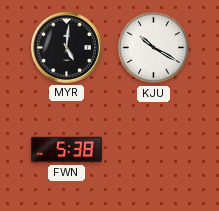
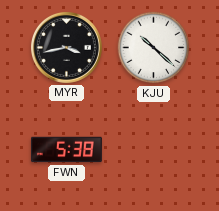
MYR: 5:01 -> 3:43 (66, 47)
KJU: 10:20 -> 10:22 (154, 48)
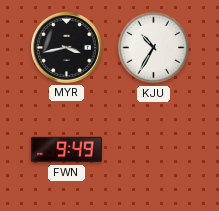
KJU: 10:22 -> 10:35 (154, 48)
FWN: 5:38 -> 9:49 (66, 150)
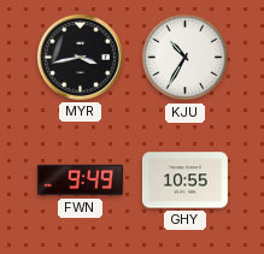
GHY: none -> 10:55 (184, 181)
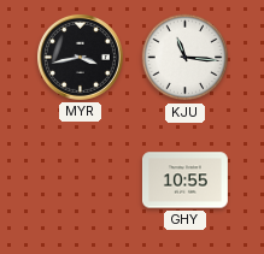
KJU: 10:35 -> 11:16 (186, 58)
FWN: 9:49 -> none (80, 181)
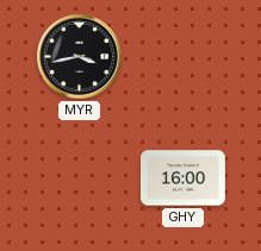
KJU: 11:16 -> none (186, 58)
GHY: 10:55 -> 16:00 (182, 178)
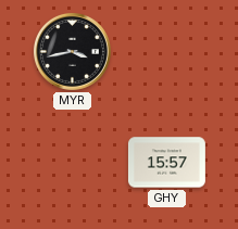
GHY: 16:00 -> 15:57 (166, 163)
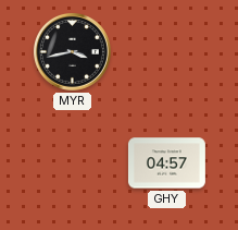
GHY: 15:57 -> 04:57 (166, 164)
